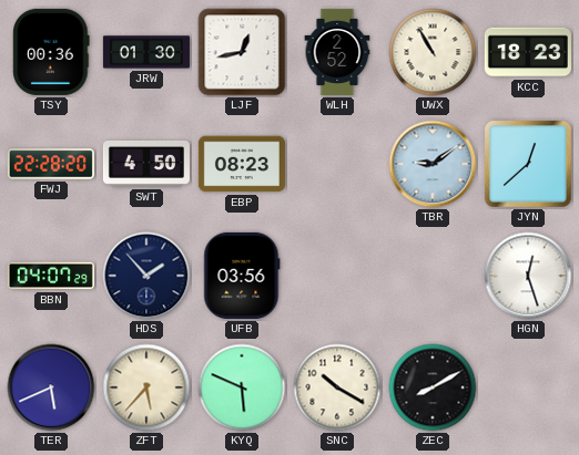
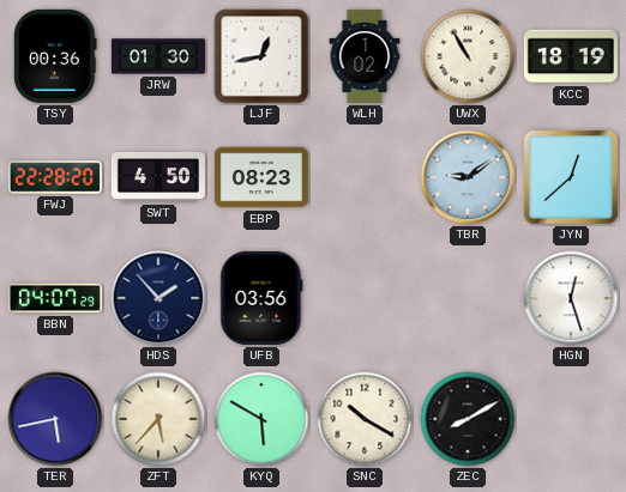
WLH: 2:52 -> 1:02 (365, 56)
KCC: 18:23 -> 18:19 (571, 56)
TER: 5:41 -> 5:43 (55, 419)
KYQ: 5:49 -> 5:50 (261, 419)
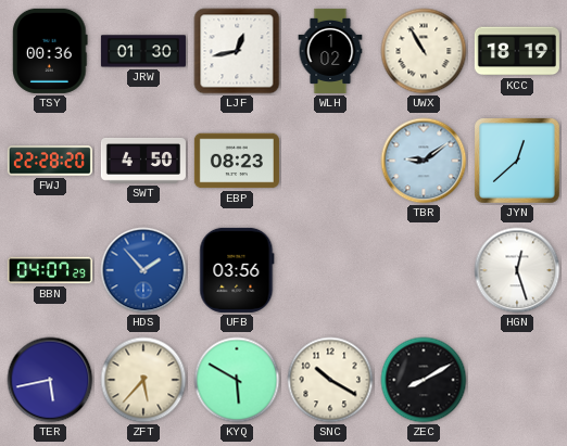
HDS dial: navy -> blue (143, 270)
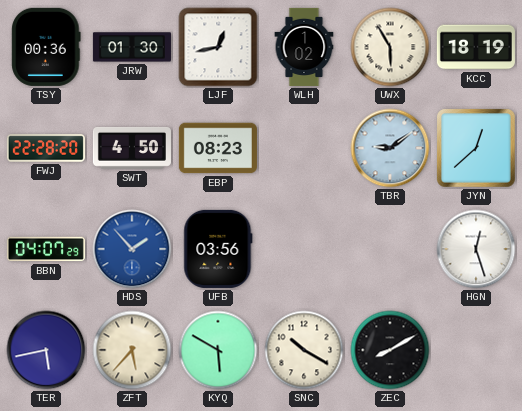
UWX: 10:55 -> 5:55 (390, 47)
